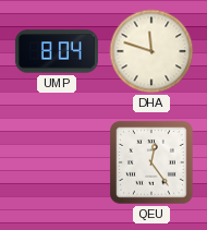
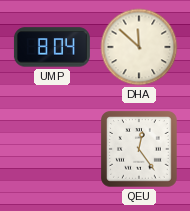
DHA: 11:48 -> 11:52 (139, 47)
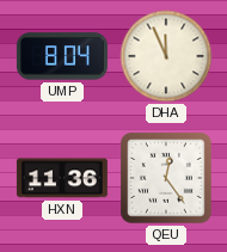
DHA: 11:52 -> 11:56 (166, 56)
HXN: none -> 11:36 (62, 178)
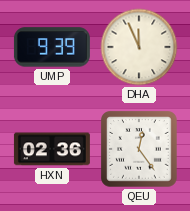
UMP: 8:04 -> 9:39 (52, 47)
HXN: 11:36 -> 02:36 (52, 149)
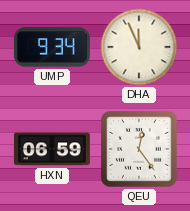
UMP: 9:39 -> 9:34 (52, 47)
HXN: 02:36 -> 06:59 (52, 149)
